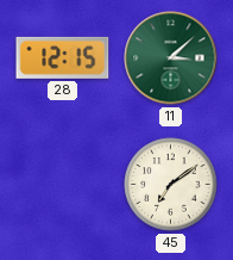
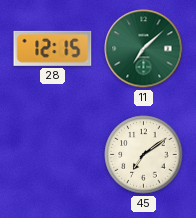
11: 3:08 -> 7:08 (144, 49)
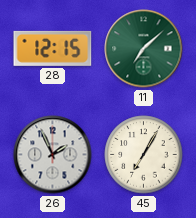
26: none -> 1:56 (53, 155)
45: 7:09 -> 7:05 (144, 155)
